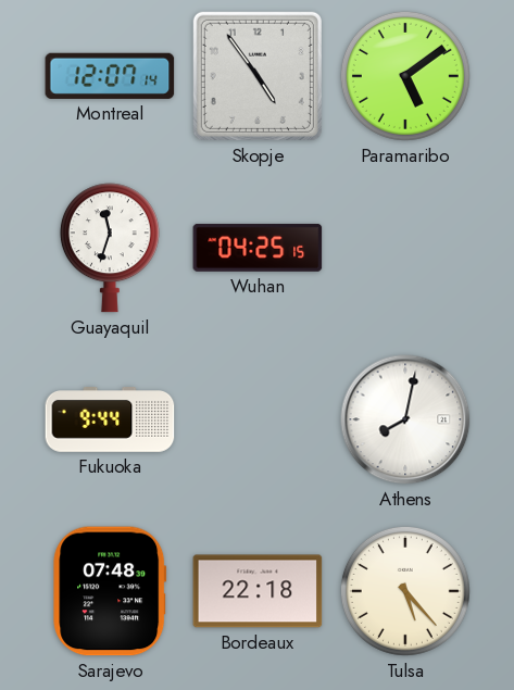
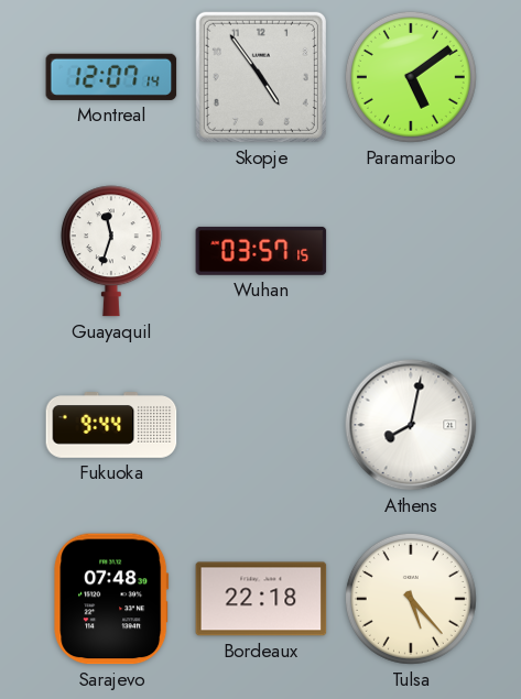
Wuhan: 04:25 -> 03:57 (261, 251)
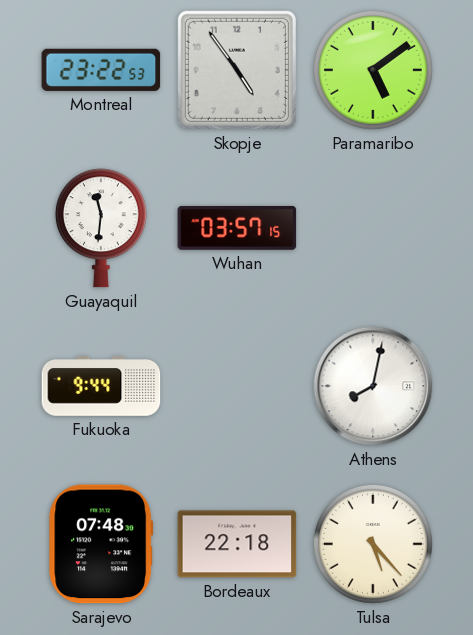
Montreal: 12:07 -> 23:22 (101, 70)
Guayaquil: 11:33 -> 11:31 (101, 228)
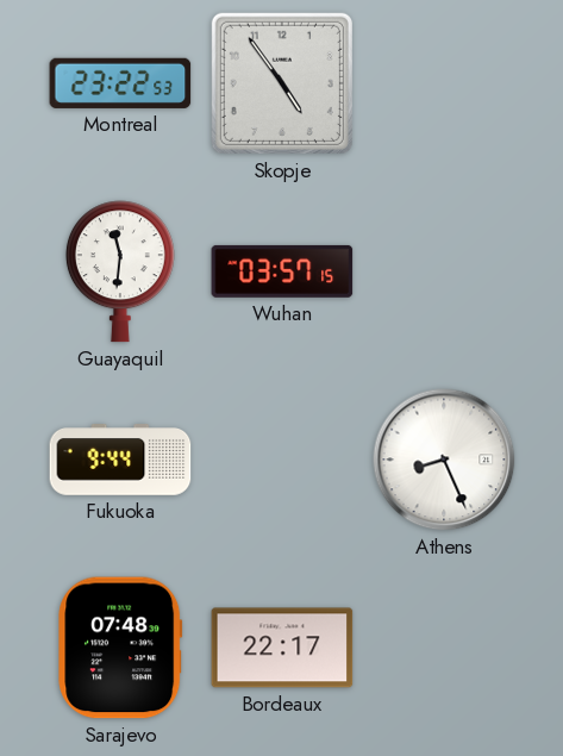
Paramaribo: 5:09 -> none (373, 70)
Athens: 8:02 -> 8:26 (444, 460)
Bordeaux: 22:18 -> 22:17 (282, 648)
Tulsa: 5:23 -> none (373, 544)
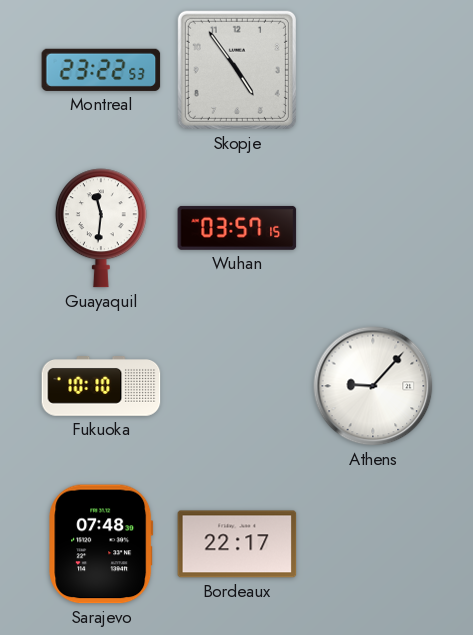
Fukuoka: 9:44 -> 10:10 (101, 387)
Athens: 8:26 -> 9:07 (373, 386)
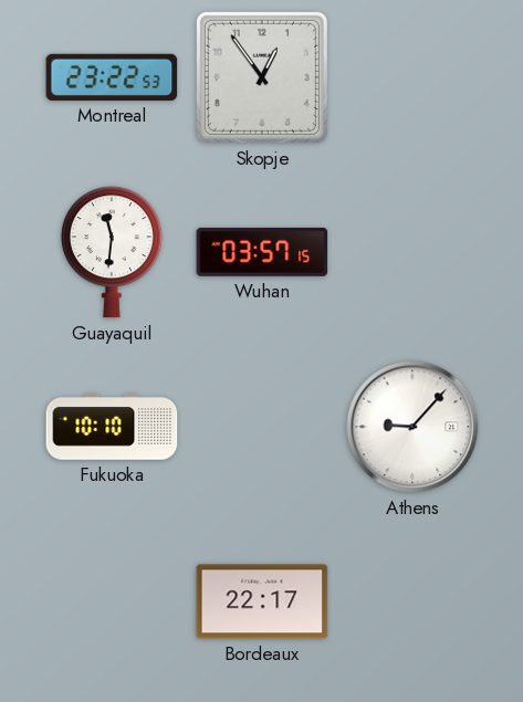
Skopje: 4:54 -> 12:54 (262, 77)
Sarajevo: 07:48 -> none (101, 544)
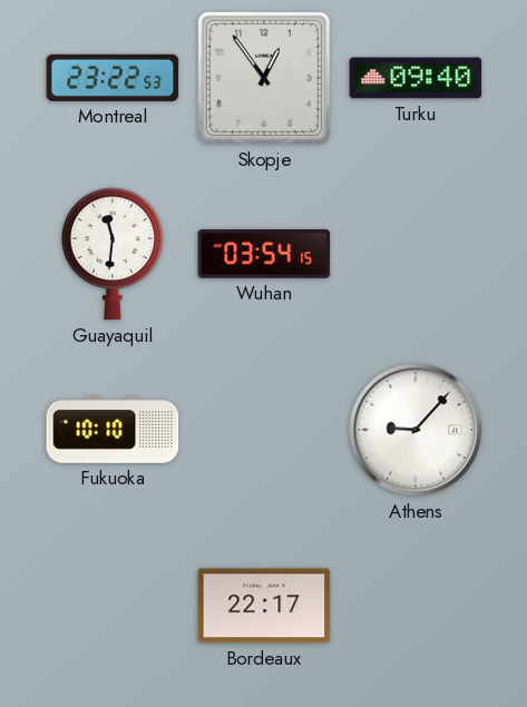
Turku: none -> 09:40 (416, 78)
Wuhan: 03:57 -> 03:54 (264, 254)
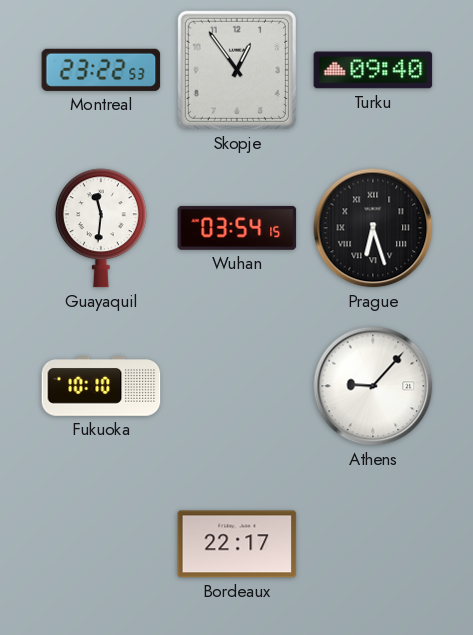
Prague: none -> 6:27 (373, 228)
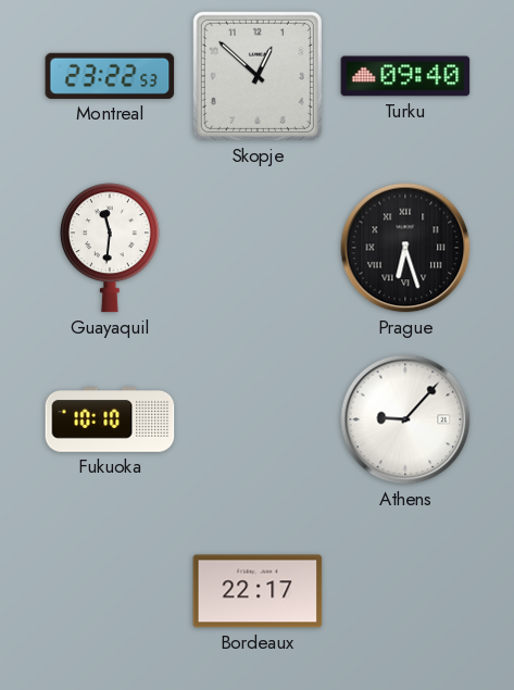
Skopje: 12:54 -> 12:52 (258, 76)
Wuhan: 03:54 -> none (237, 228)
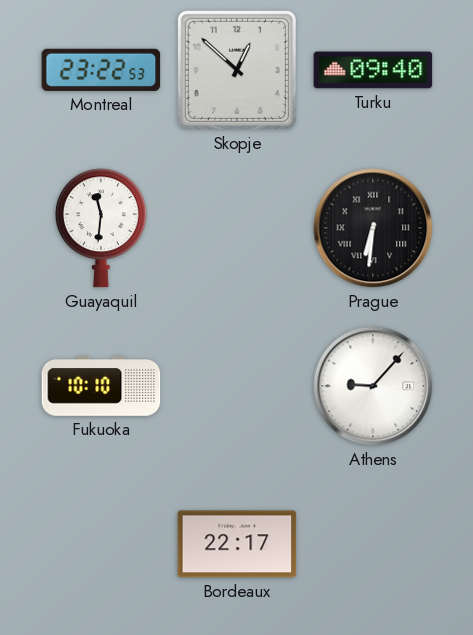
Prague: 6:27 -> 6:31 (373, 228)
